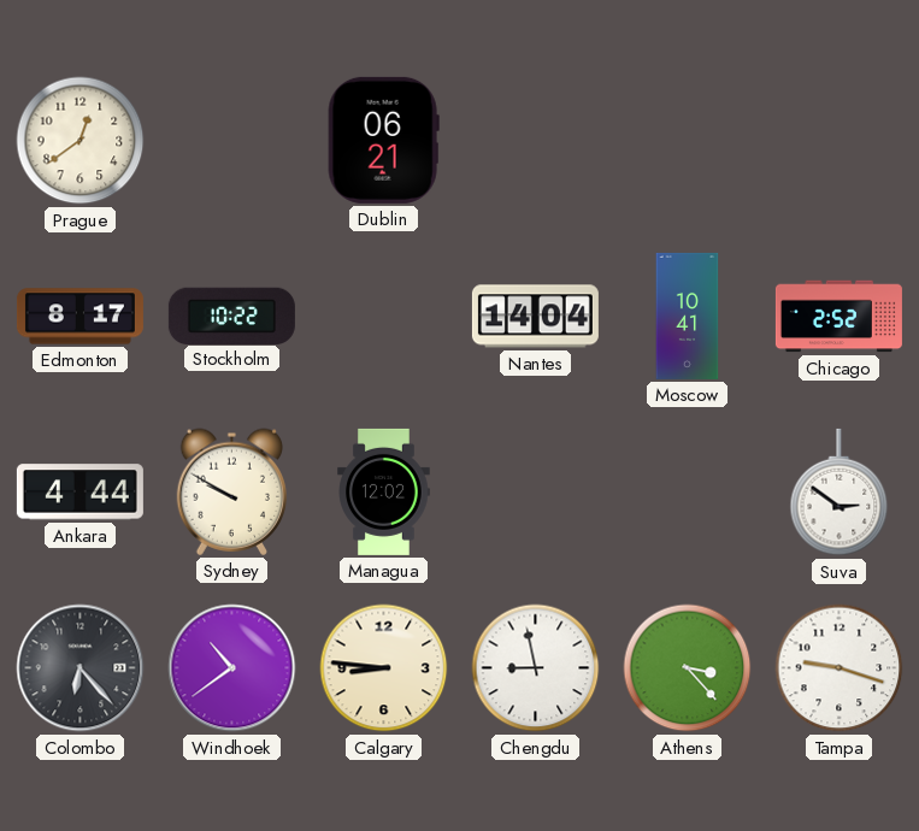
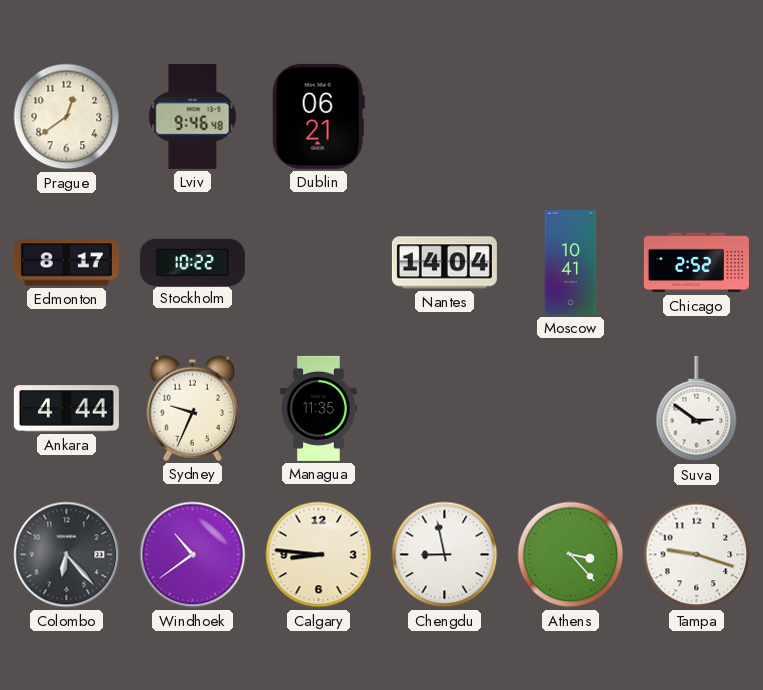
Lviv: none -> 9:46 (193, 116)
Sydney: 9:50 -> 9:34 (193, 408)
Managua: 12:02 -> 11:35 (319, 408)
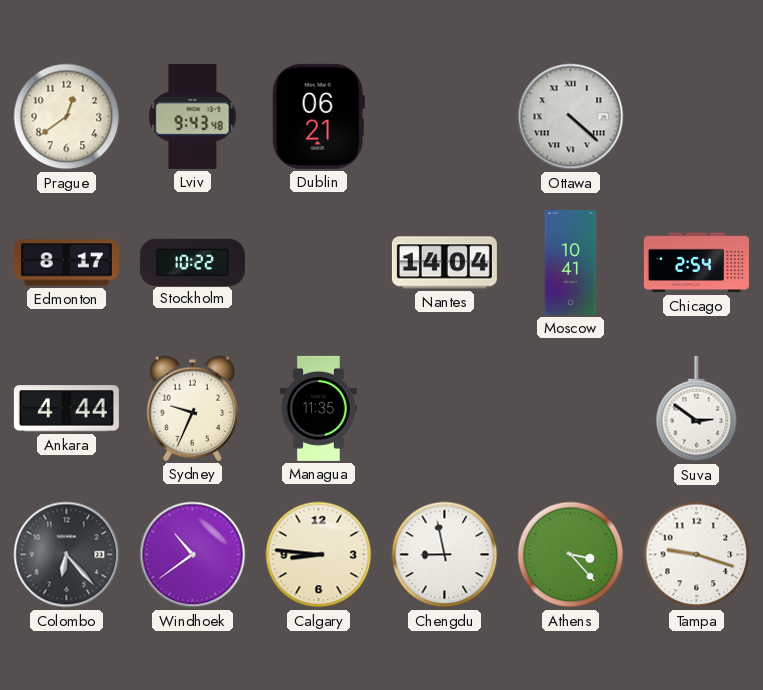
Lviv: 9:46 -> 9:43 (193, 116)
Ottawa: none -> 4:22 (571, 117)
Chicago: 2:52 -> 2:54 (696, 263)
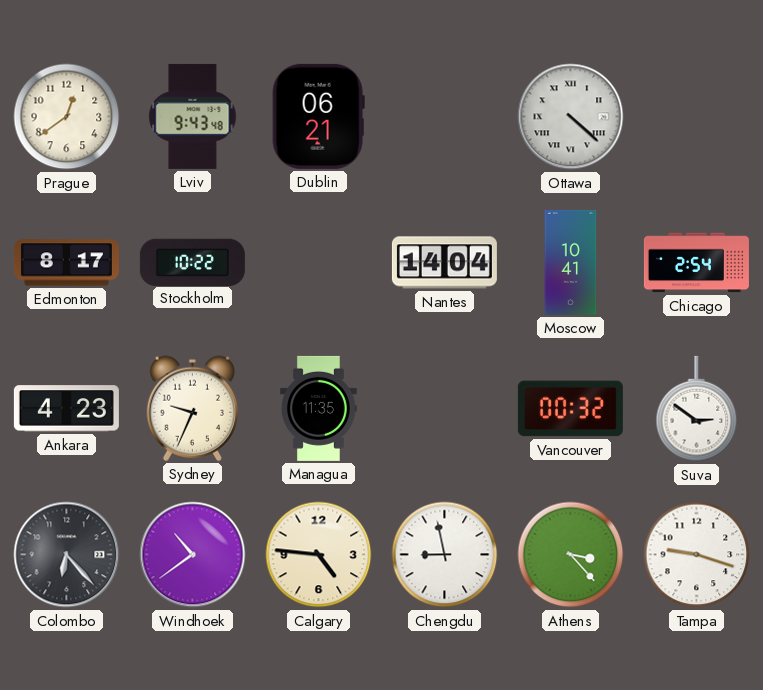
Ankara: 4:44 -> 4:23 (66, 409)
Vancouver: none -> 00:32 (570, 409)
Calgary: 8:46 -> 4:46 (319, 555)
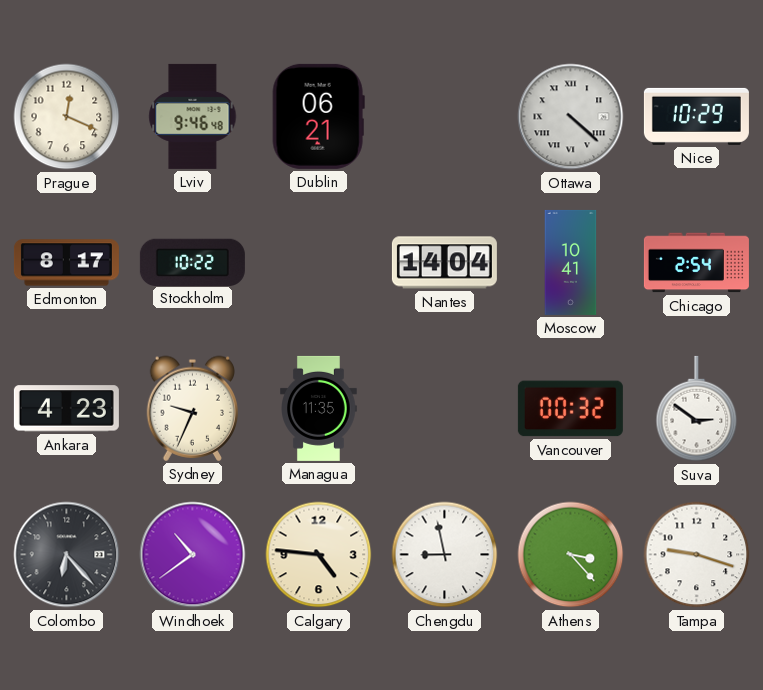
Prague: 12:39 -> 12:19 (67, 117)
Lviv: 9:43 -> 9:46 (193, 116)
Nice: none -> 10:29 (696, 116)
